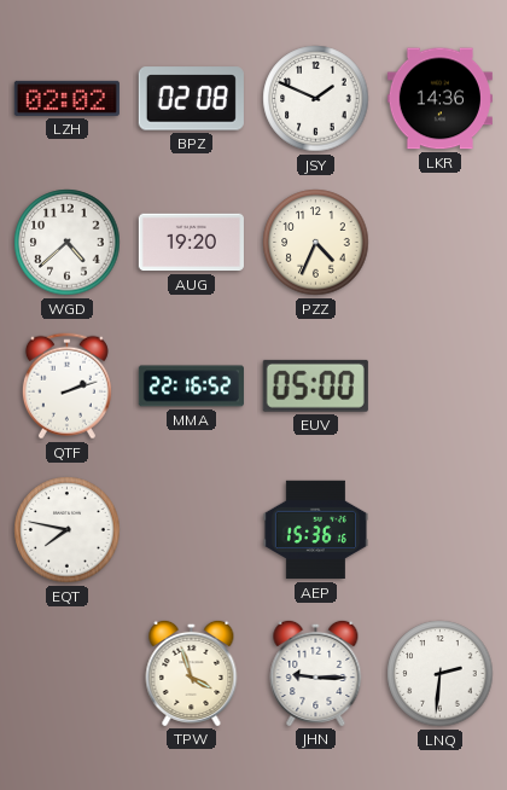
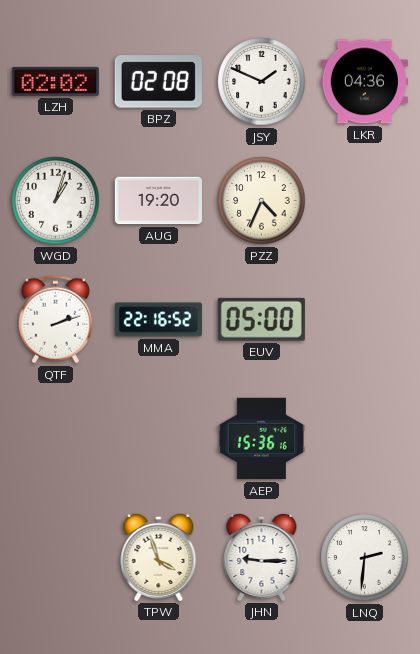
LKR: 14:36 -> 04:36 (364, 82)
WGD: 4:38 -> 1:03 (56, 201)
EQT: 7:47 -> none (68, 530)
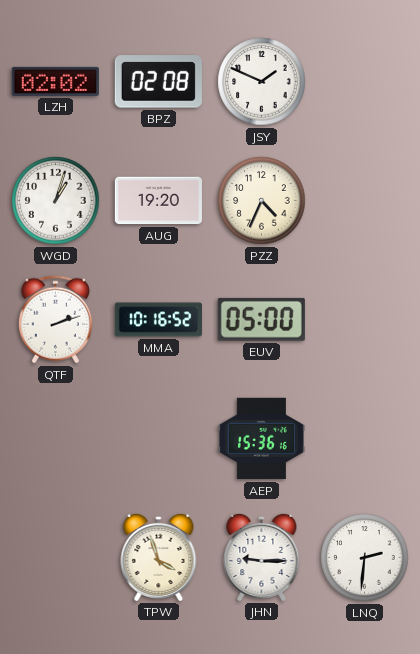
LKR: 04:36 -> none (364, 82)
MMA: 22:16 -> 10:16 (158, 320)
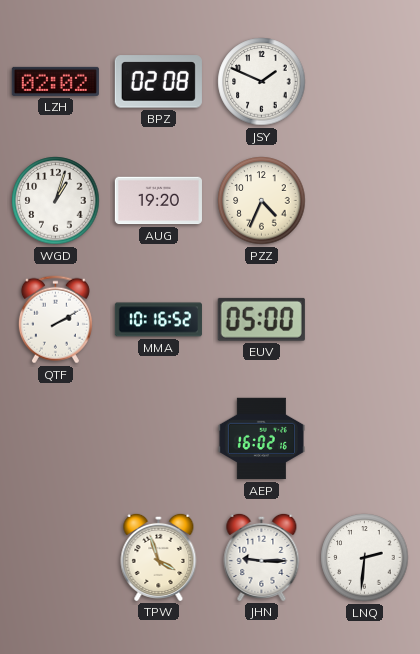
QTF: 2:12 -> 2:10 (55, 320)
AEP: 15:36 -> 16:02 (261, 439)
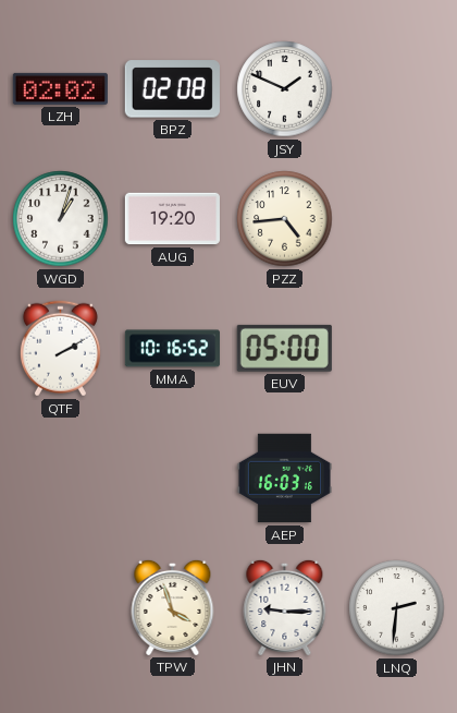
PZZ: 4:34 -> 4:44 (285, 219)
AEP: 16:02 -> 16:03 (284, 479)
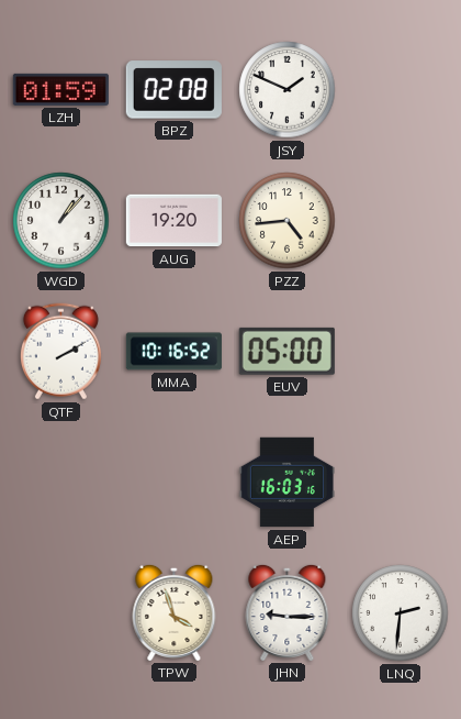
LZH: 02:02 -> 01:59 (60, 89)
WGD: 1:03 -> 1:07 (61, 221)
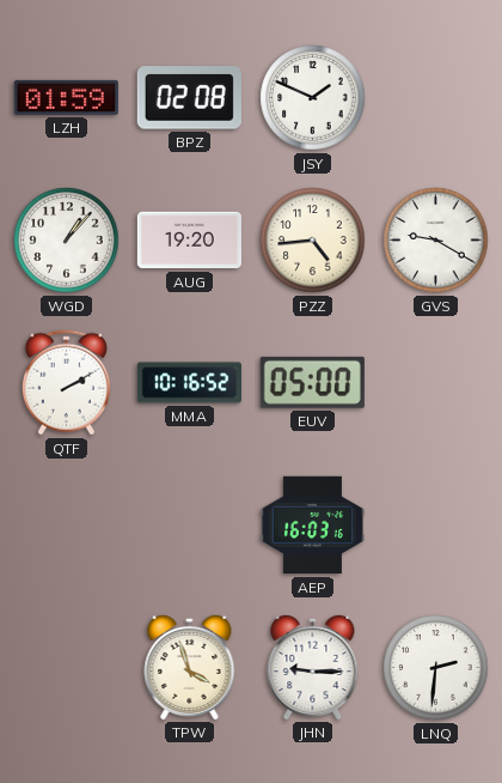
GVS: none -> 9:20 (436, 241)
